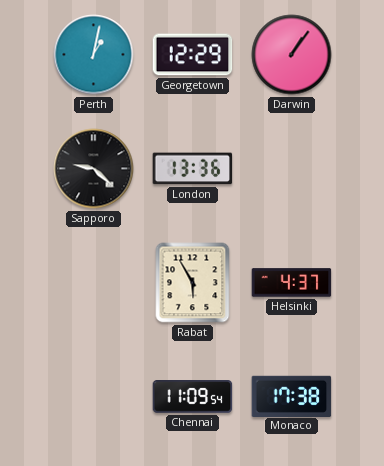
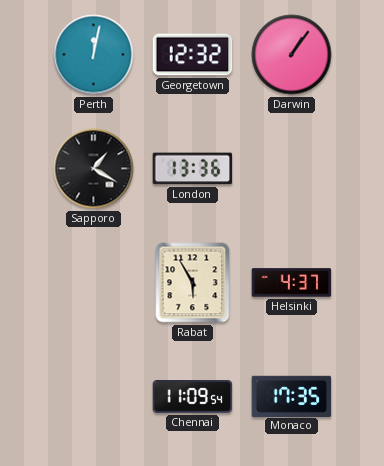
Perth: 1:02 -> 12:02 (94, 55)
Georgetown: 12:29 -> 12:32 (193, 55)
Sapporo: 9:22 -> 1:20 (94, 169)
Monaco: 17:38 -> 17:35 (292, 396)
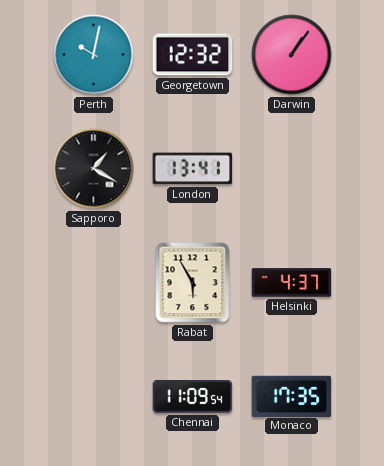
Perth: 12:02 -> 10:02 (94, 55)
London: 13:36 -> 13:41 (193, 169)
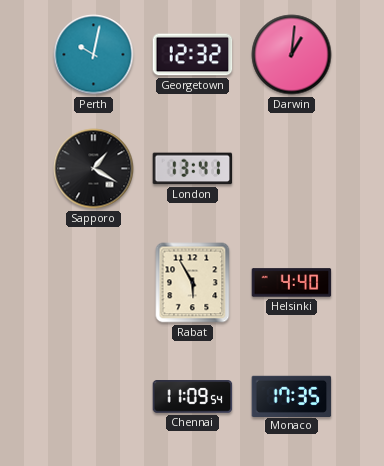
Darwin: 1:06 -> 1:01 (292, 55)
Helsinki: 4:37 -> 4:40 (292, 283)
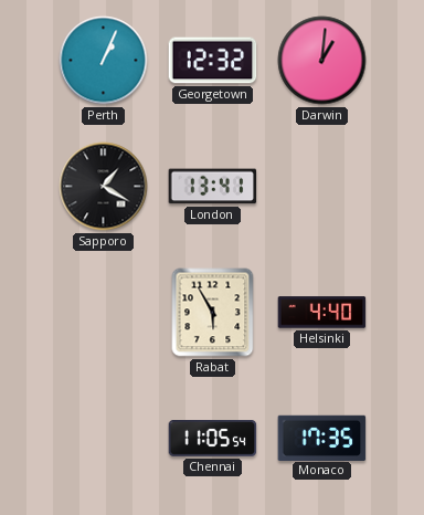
Perth: 10:02 -> 1:04 (104, 61)
Chennai: 11:09 -> 11:05 (213, 439)
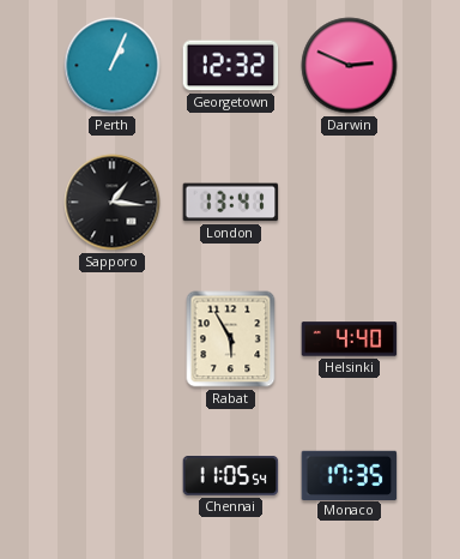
Darwin: 1:01 -> 2:49 (350, 66)
Sapporo: 1:20 -> 1:16 (113, 203)
